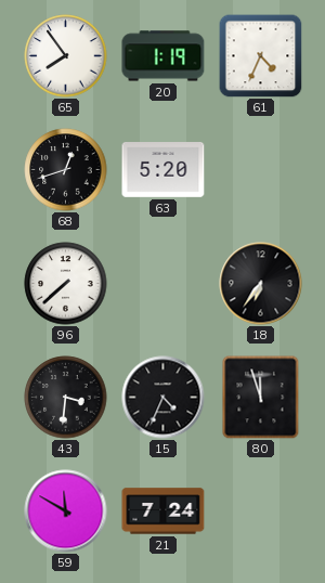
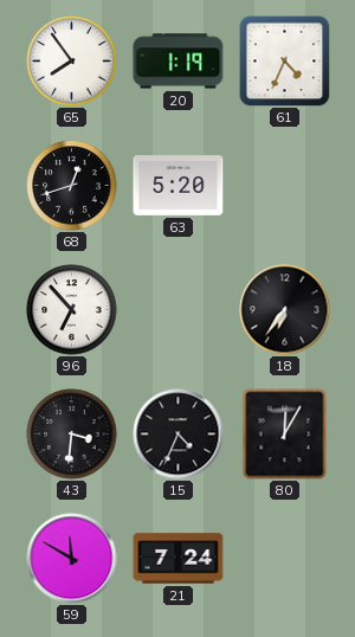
96: 7:38 -> 6:53 (72, 310)
80: 11:57 -> 12:05 (285, 433)
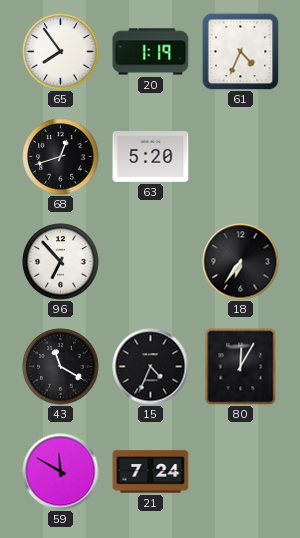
43: 3:31 -> 11:20 (61, 367)
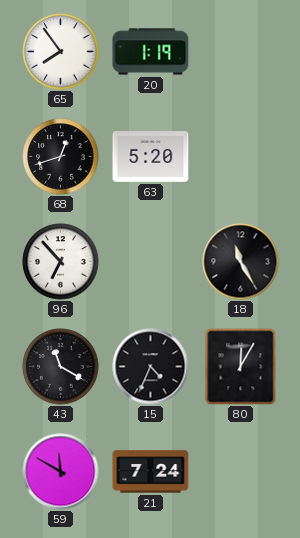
61: 4:34 -> none (240, 51)
18: 6:36 -> 11:25 (241, 262)
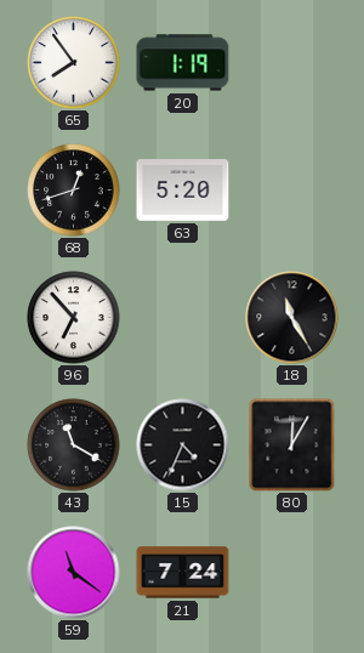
59: 11:50 -> 11:21 (74, 573)
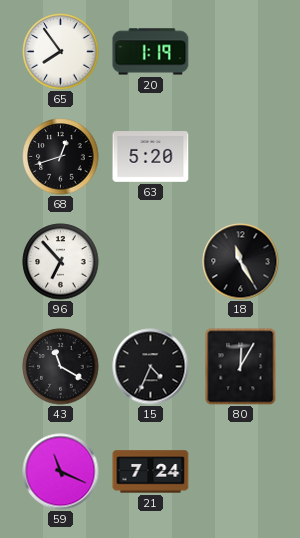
59: 11:21 -> 11:19 (61, 472)
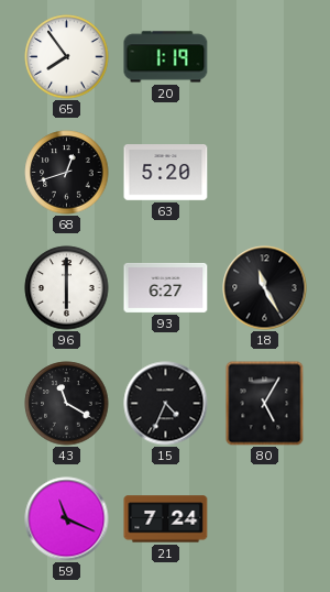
96: 6:53 -> 6:00 (67, 288)
93: none -> 6:27 (166, 287)
80: 12:05 -> 5:05 (265, 403)
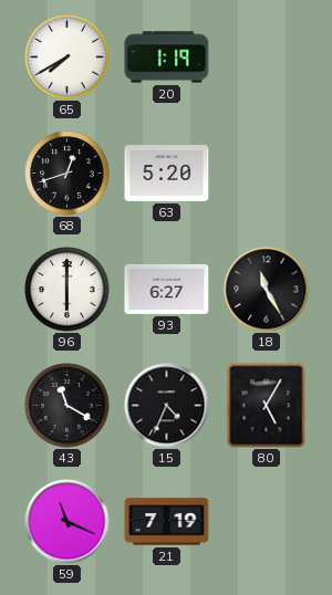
65: 7:54 -> 7:40 (68, 58)
21: 7:24 -> 7:19 (167, 522)
